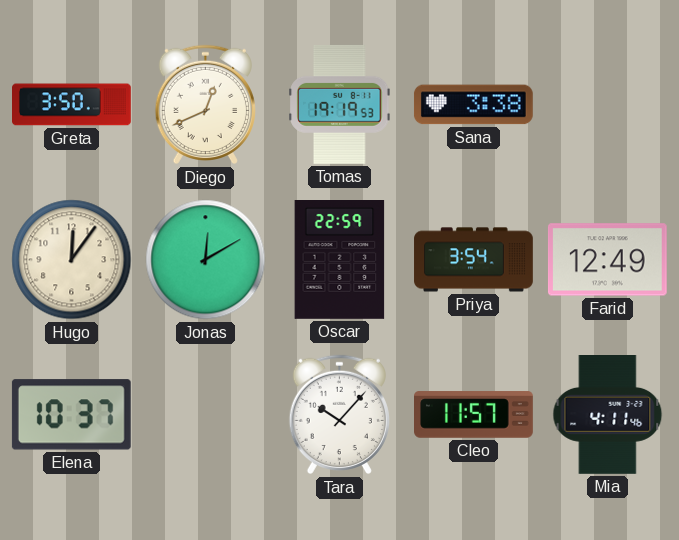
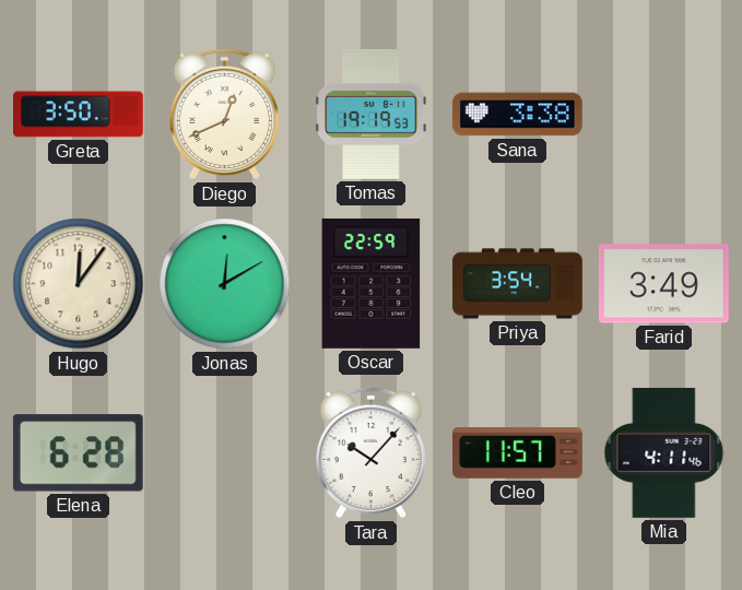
Farid: 12:49 -> 3:49 (663, 284)
Elena: 10:37 -> 6:28 (78, 453)
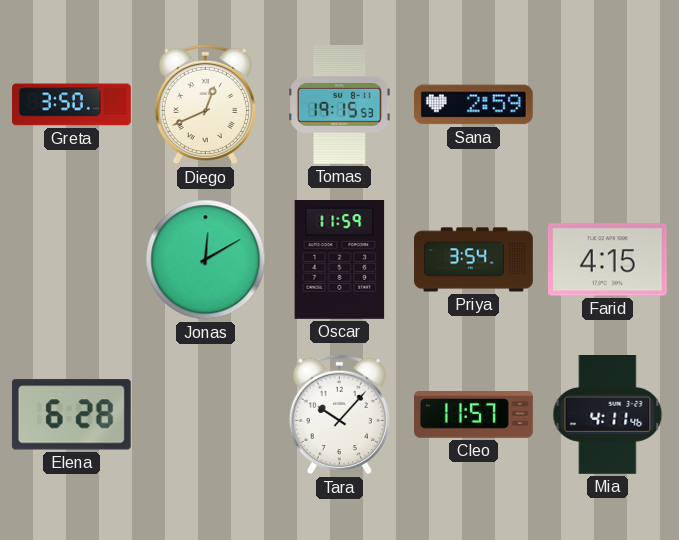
Tomas: 19:19 -> 19:15 (340, 104)
Sana: 3:38 -> 2:59 (473, 105)
Hugo: 12:06 -> none (79, 284)
Oscar: 22:59 -> 11:59 (340, 260)
Farid: 3:49 -> 4:15 (607, 260)
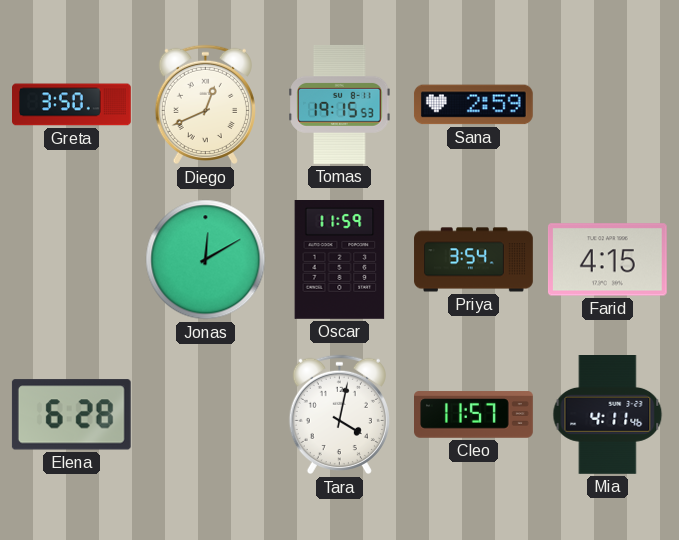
Tara: 10:07 -> 4:02 (339, 415)
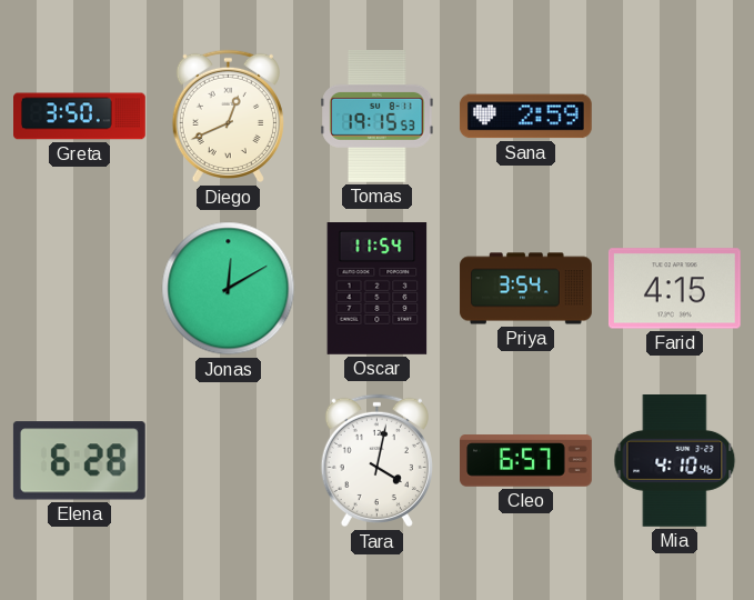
Oscar: 11:59 -> 11:54 (378, 289)
Cleo: 11:57 -> 6:57 (526, 461)
Mia: 4:11 -> 4:10 (675, 461)
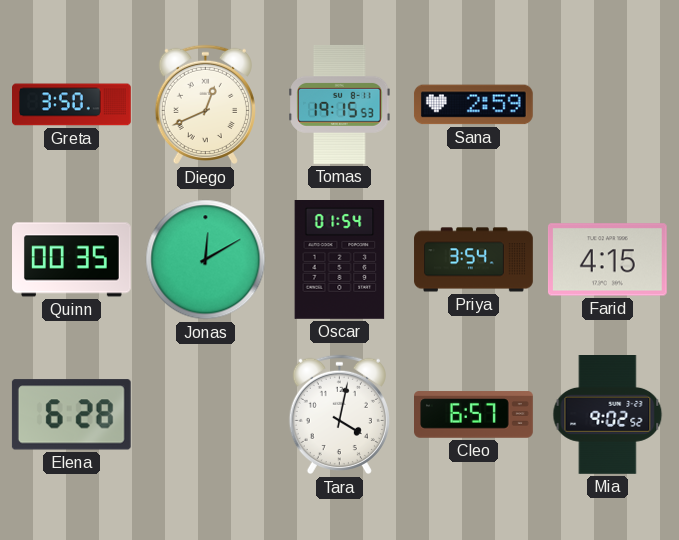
Quinn: none -> 00:35 (72, 260)
Oscar: 11:54 -> 01:54 (340, 260)
Mia: 4:10 -> 9:02 (608, 415)
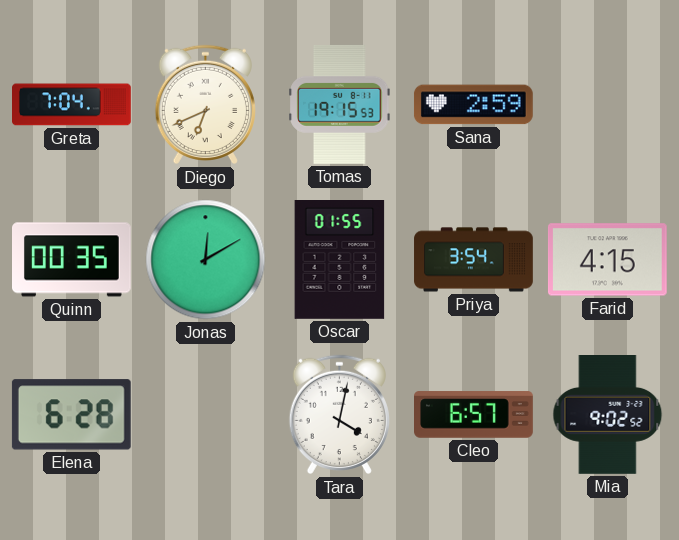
Greta: 3:50 -> 7:04 (72, 105)
Diego: 12:41 -> 6:41 (205, 105)
Oscar: 01:54 -> 01:55 (340, 260)
